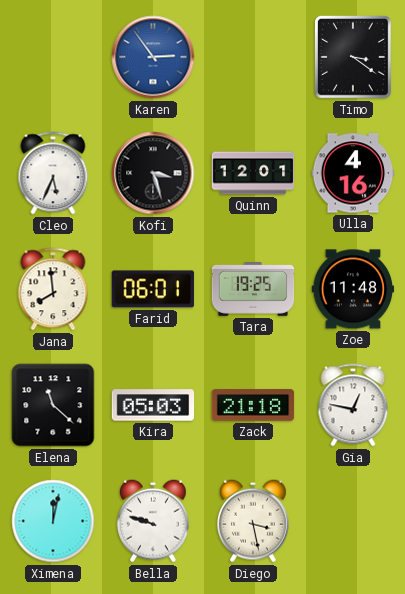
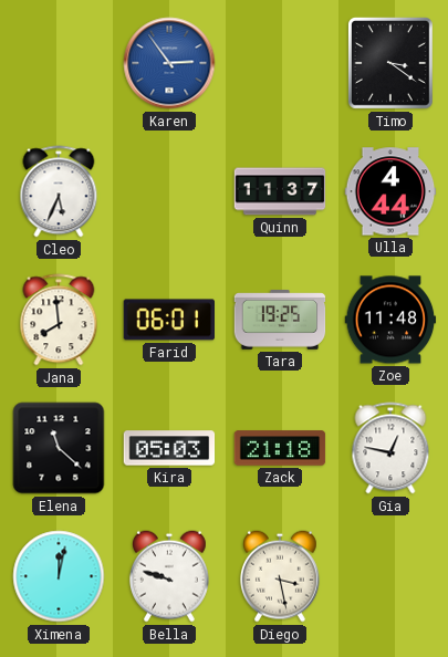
Kofi: 3:27 -> none (153, 173)
Quinn: 12:01 -> 11:37 (280, 191)
Ulla: 4:16 -> 4:44 (390, 191)
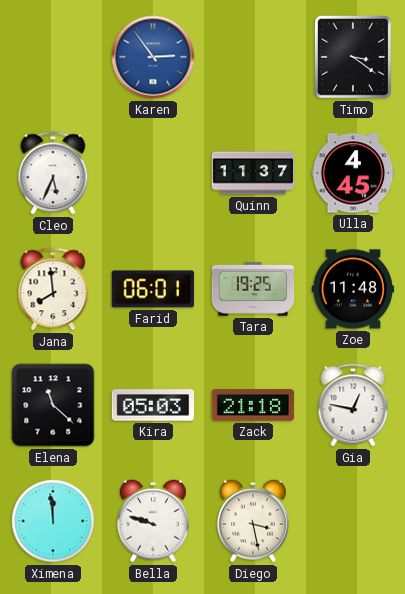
Ulla: 4:44 -> 4:45 (353, 173)
Ximena: 12:02 -> 11:59 (53, 521)
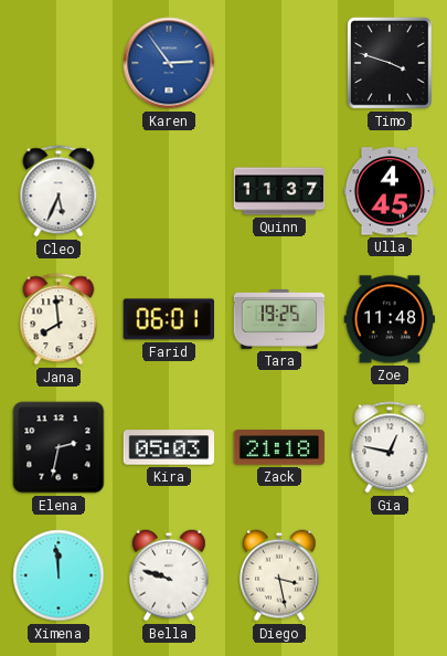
Timo: 3:21 -> 3:48 (391, 64)
Elena: 11:22 -> 2:32 (58, 447)
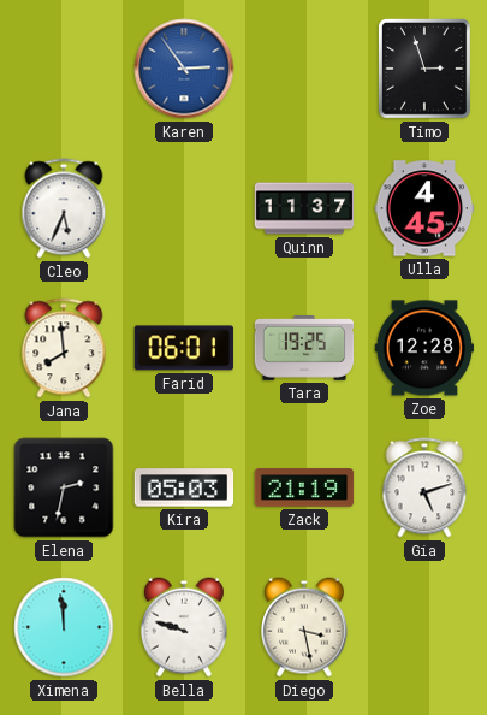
Timo: 3:48 -> 2:57 (426, 70)
Zoe: 11:48 -> 12:28 (424, 348)
Zack: 21:18 -> 21:19 (304, 487)
Gia: 12:47 -> 5:12 (424, 487)
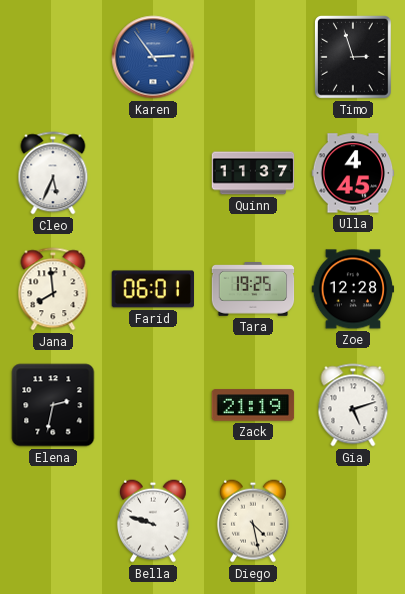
Kira: 05:03 -> none (184, 487)
Ximena: 11:59 -> none (64, 627)
Diego: 3:28 -> 4:28 (253, 521)
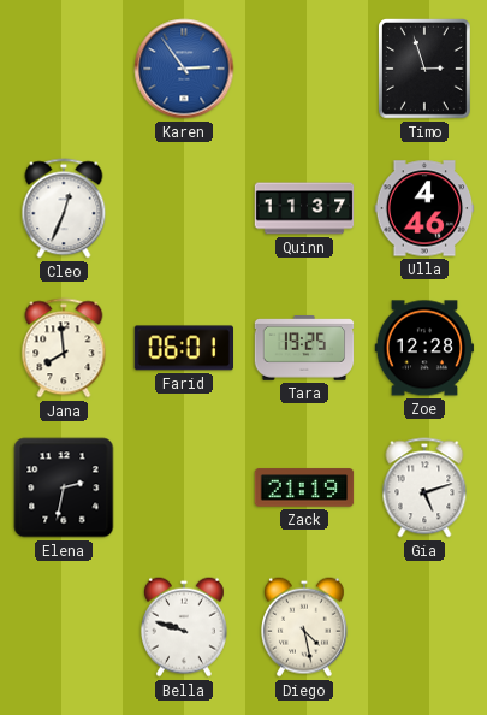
Cleo: 5:34 -> 12:34 (64, 208)
Ulla: 4:45 -> 4:46 (424, 208)
